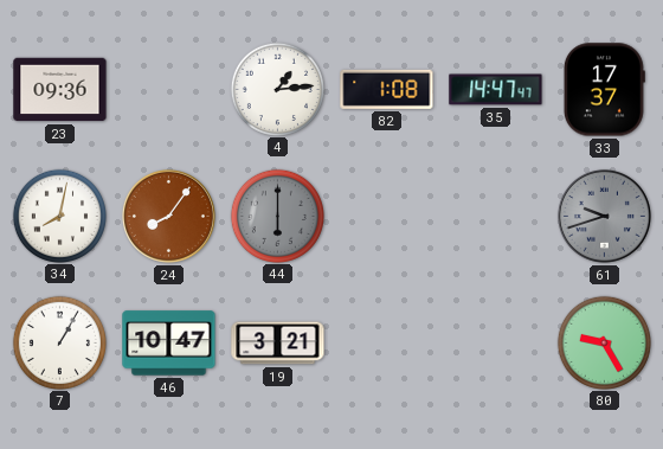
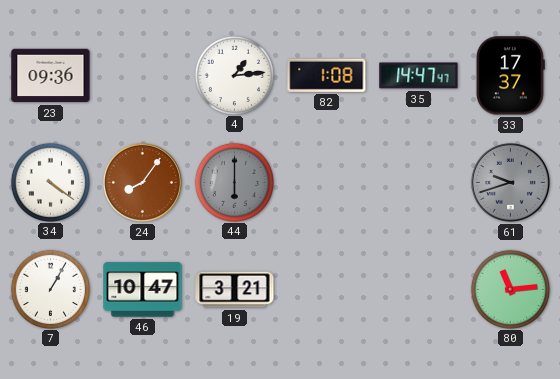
34: 8:02 -> 4:21 (50, 182)
80: 9:25 -> 11:14 (510, 289)
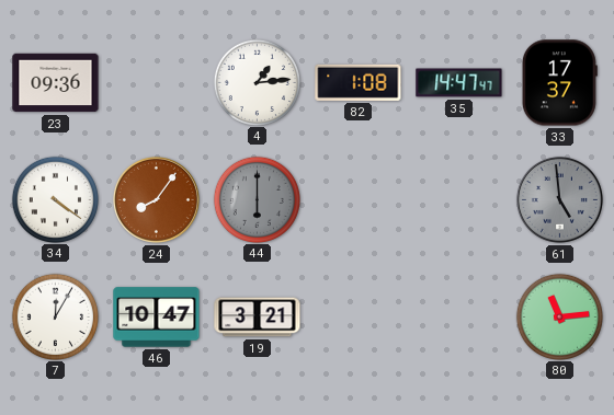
61: 9:42 -> 4:59 (559, 199)
7: 1:05 -> 12:05 (55, 316)
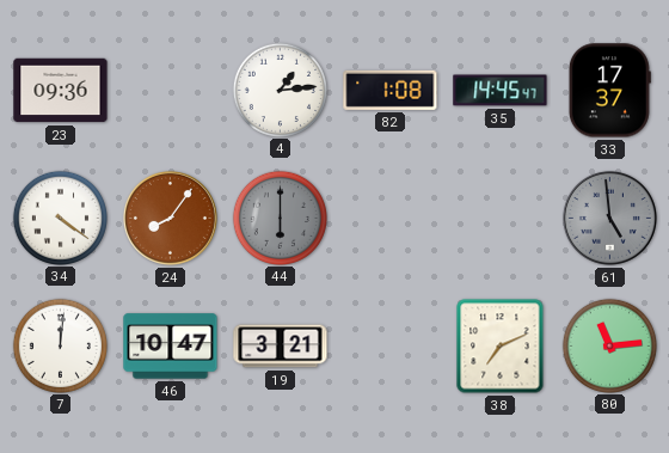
35: 14:47 -> 14:45 (501, 91)
7: 12:05 -> 12:01 (60, 345)
38: none -> 7:11 (501, 347)
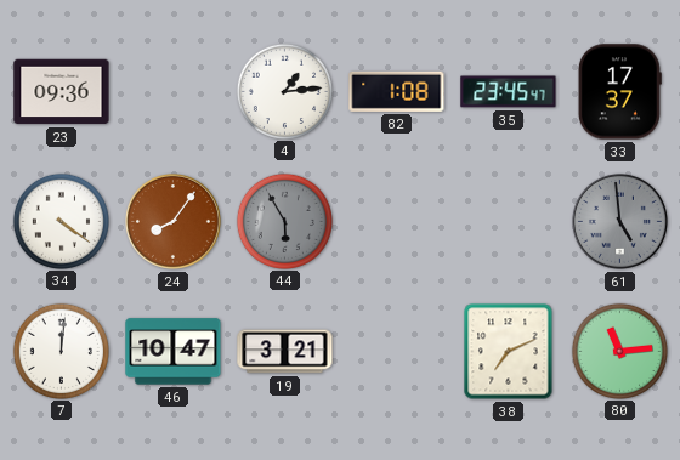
35: 14:45 -> 23:45 (509, 92)
44: 6:00 -> 5:55 (284, 221)
